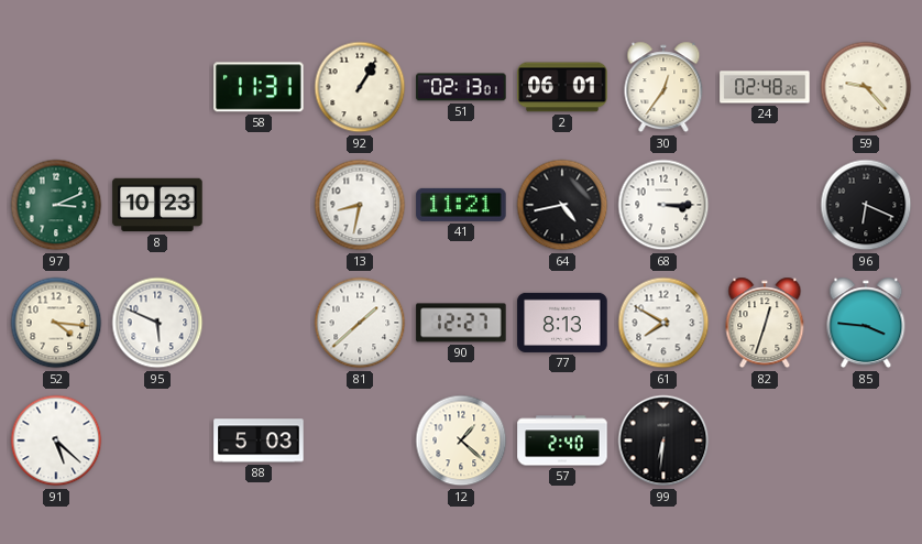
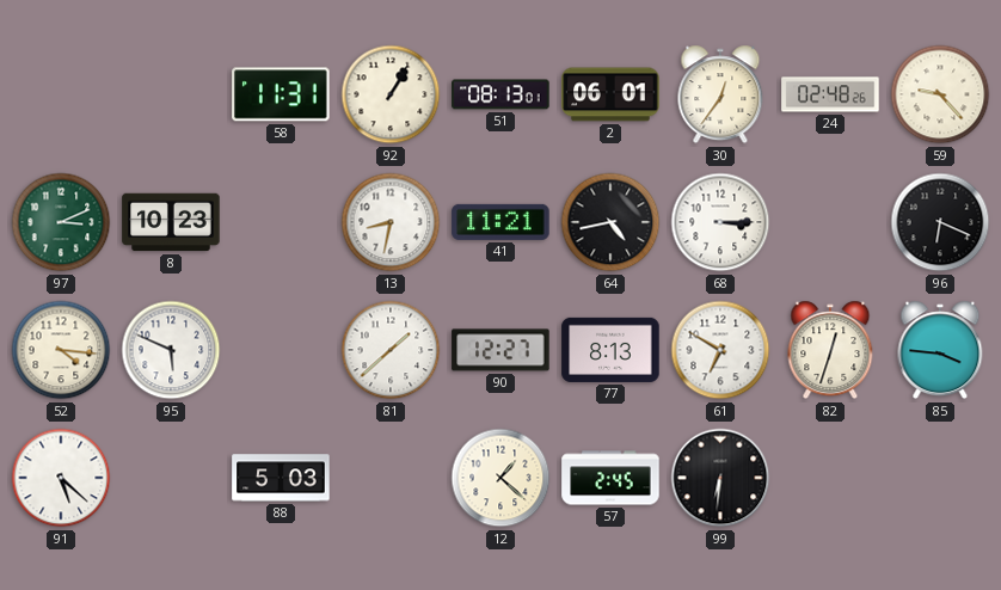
51: 02:13 -> 08:13 (501, 94)
61: 7:50 -> 6:50 (720, 350)
57: 2:40 -> 2:45 (610, 478)
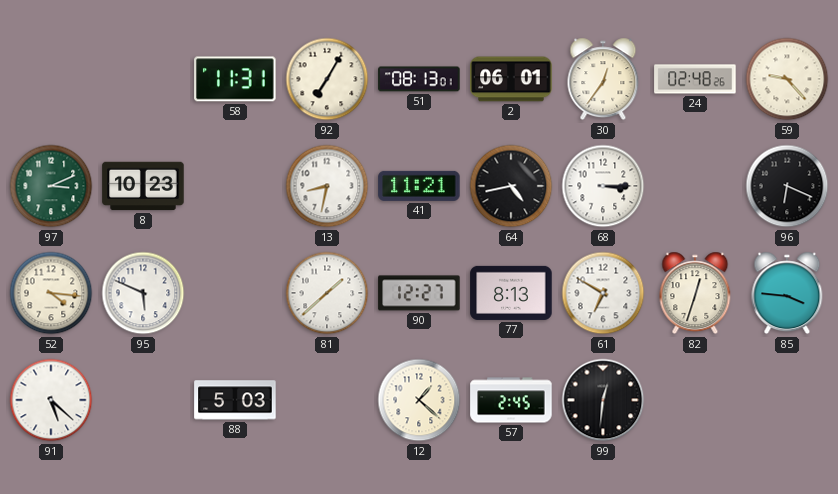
92: 1:05 -> 7:05 (327, 79)
99: 6:31 -> 12:31 (603, 400)
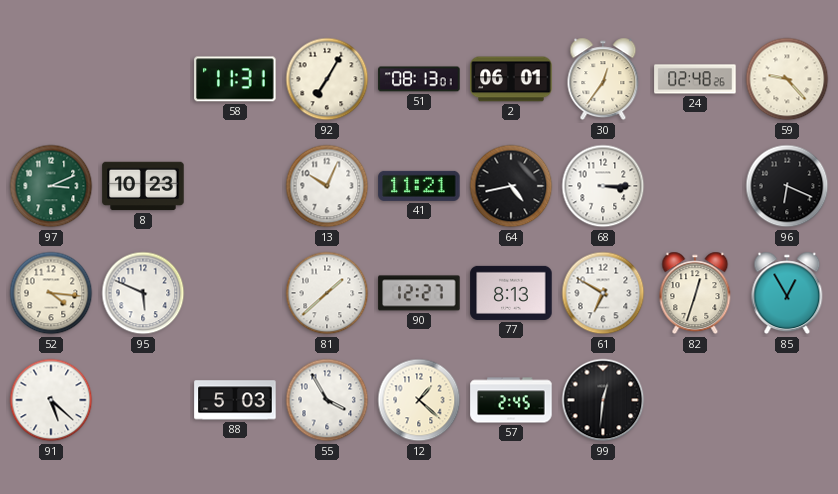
13: 8:32 -> 10:04 (327, 186)
85: 3:46 -> 12:55 (787, 293)
55: none -> 3:55 (327, 400)
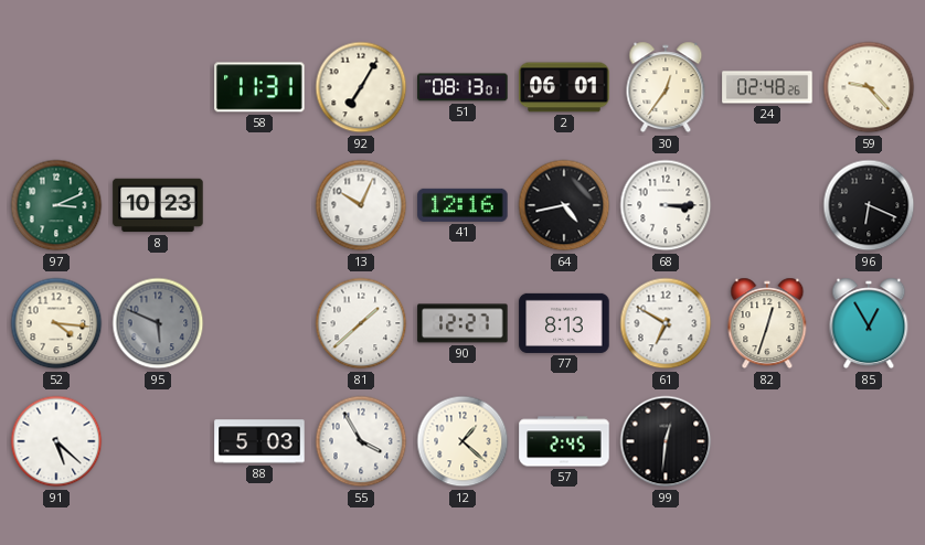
41: 11:21 -> 12:16 (462, 205)
95 dial: white -> grey (158, 323)
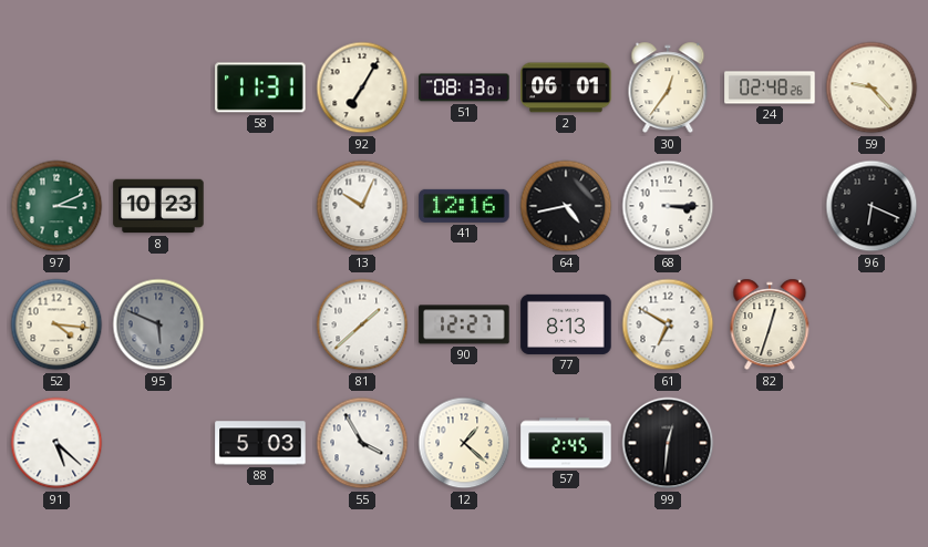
85: 12:55 -> none (869, 323)
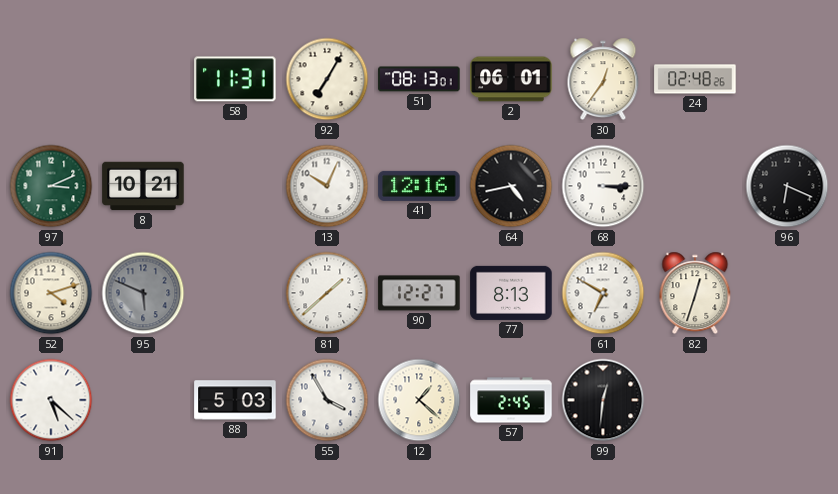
59: 9:23 -> none (872, 87)
8: 10:23 -> 10:21 (143, 186)
52: 4:16 -> 4:12 (51, 293)
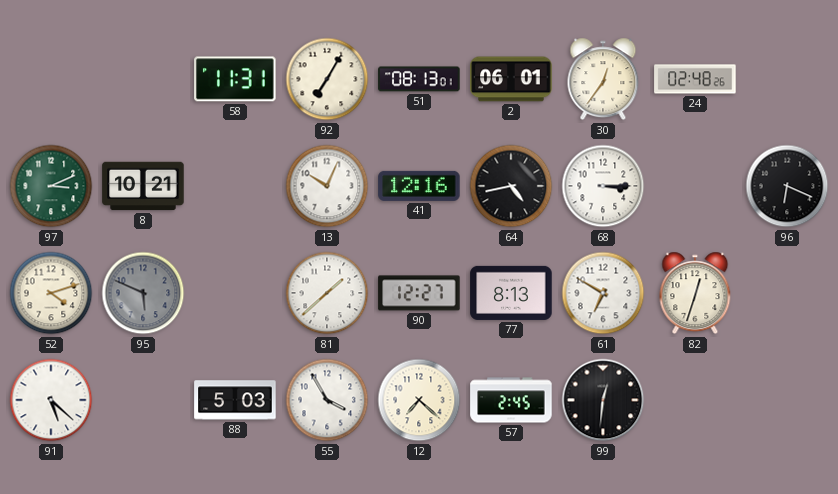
12: 1:22 -> 7:22 (419, 400)
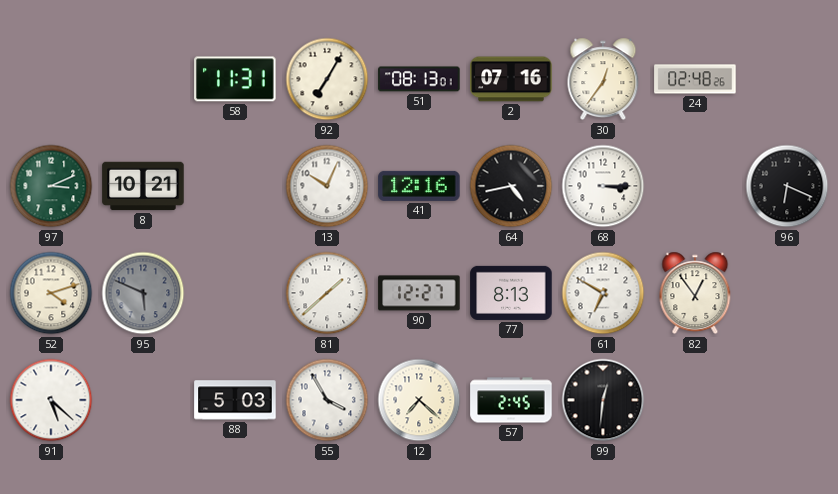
2: 06:01 -> 07:16 (511, 79)
82: 12:33 -> 12:54 (695, 293)
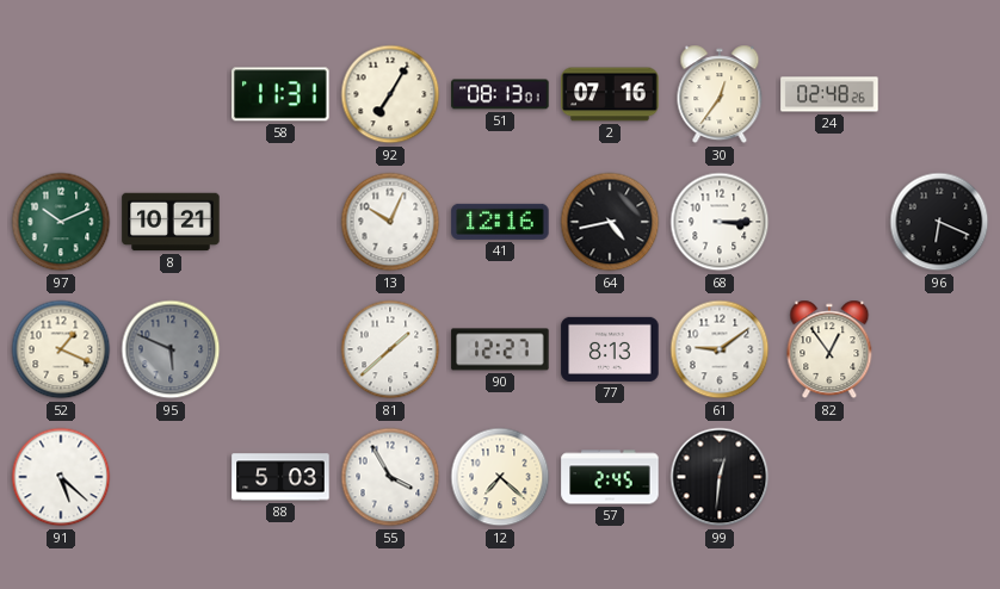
97: 3:11 -> 10:11 (61, 222)
52: 4:12 -> 1:19 (61, 349)
61: 6:50 -> 9:09 (720, 349)
